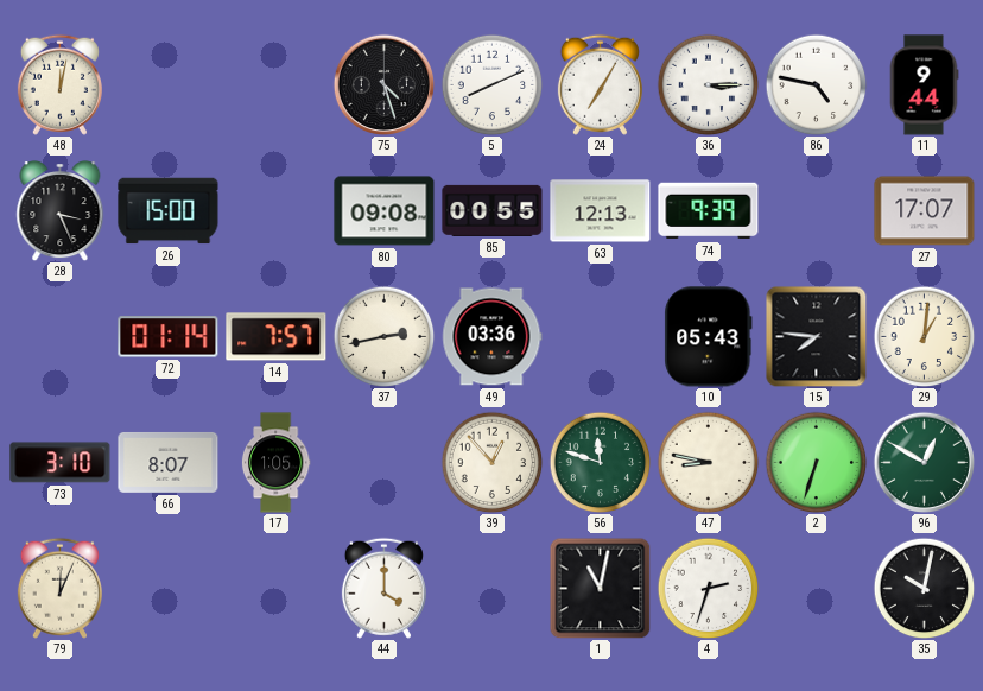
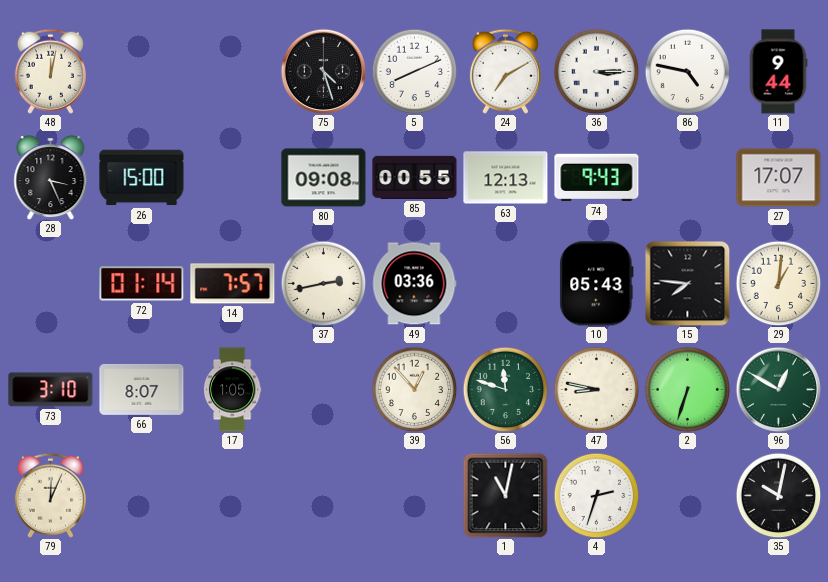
24: 7:05 -> 7:10 (505, 71)
74: 9:39 -> 9:43 (597, 178)
44: 4:00 -> none (383, 588)
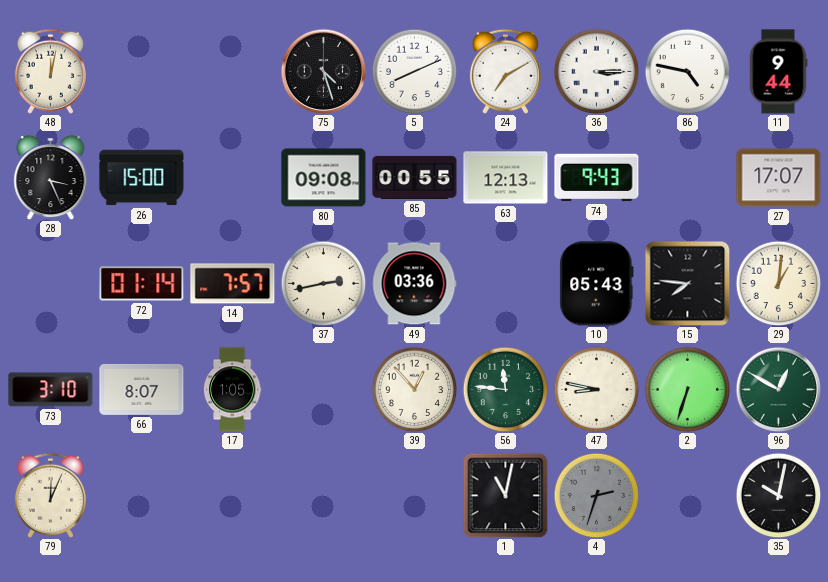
56: 11:48 -> 11:46 (505, 389)
4 dial: white -> grey (596, 495)
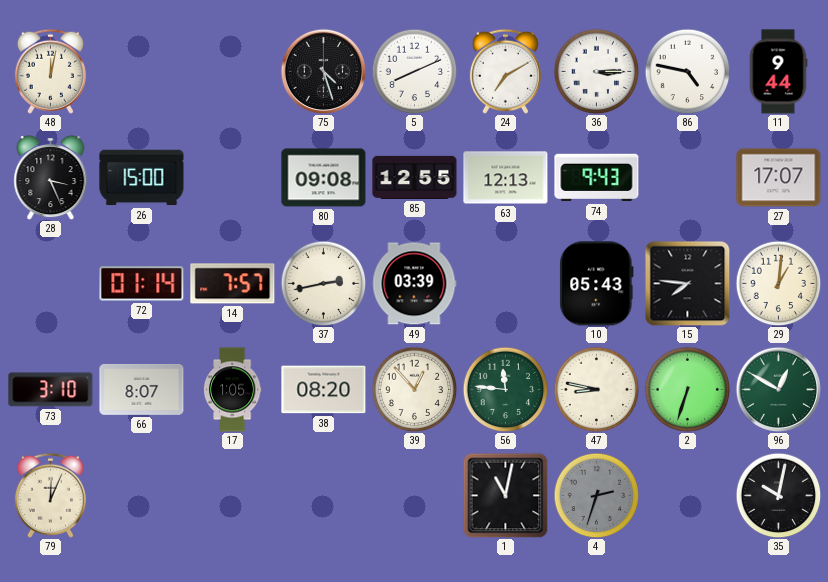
85: 00:55 -> 12:55 (415, 177)
49: 03:36 -> 03:39 (415, 284)
38: none -> 08:20 (324, 390)
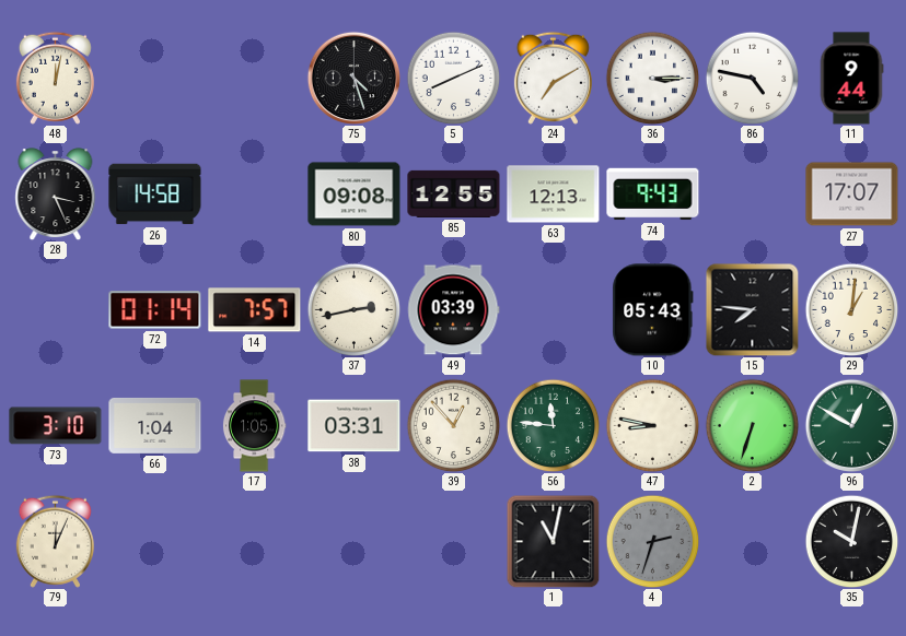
26: 15:00 -> 14:58 (155, 195)
66: 8:07 -> 1:04 (155, 426)
38: 08:20 -> 03:31 (355, 426)
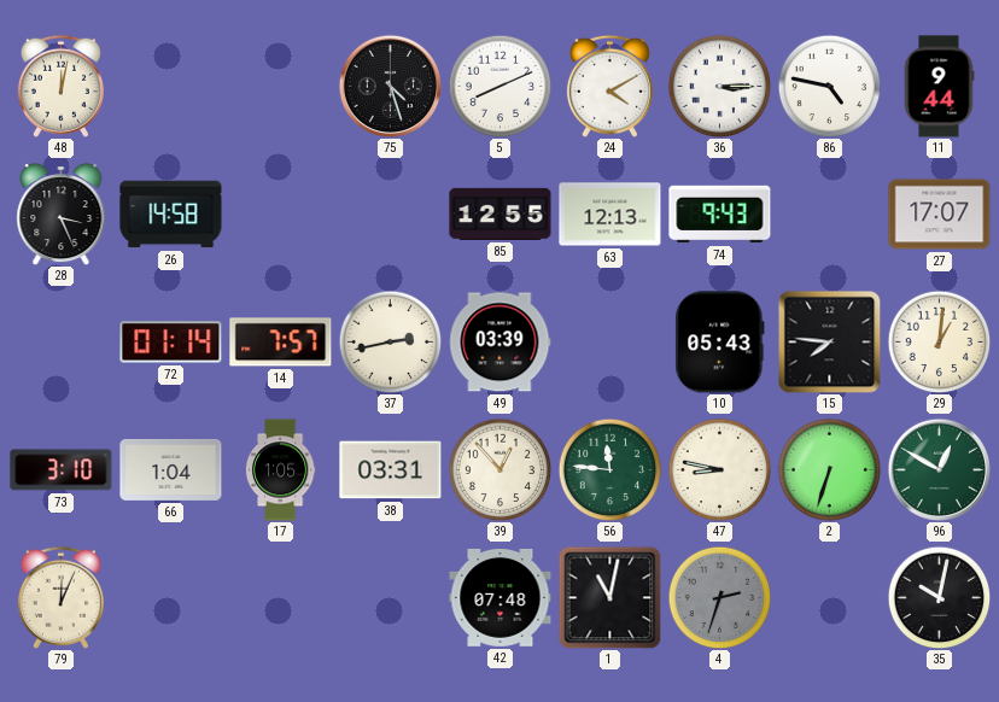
24: 7:10 -> 4:10 (609, 86)
80: 09:08 -> none (355, 195)
42: none -> 07:48 (501, 597)
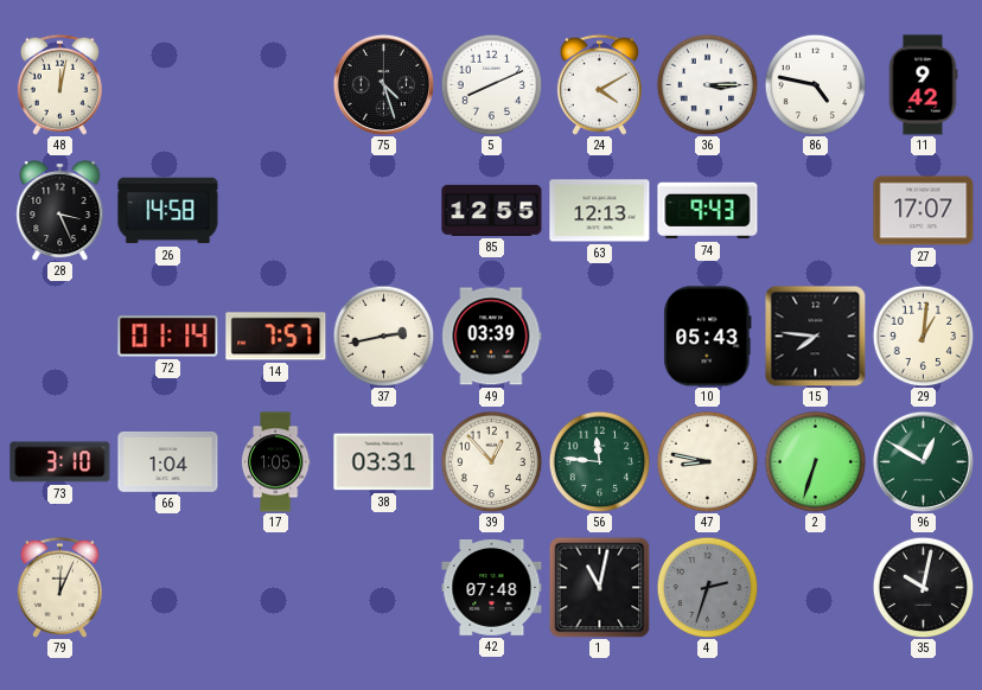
11: 9:44 -> 9:42 (923, 85)
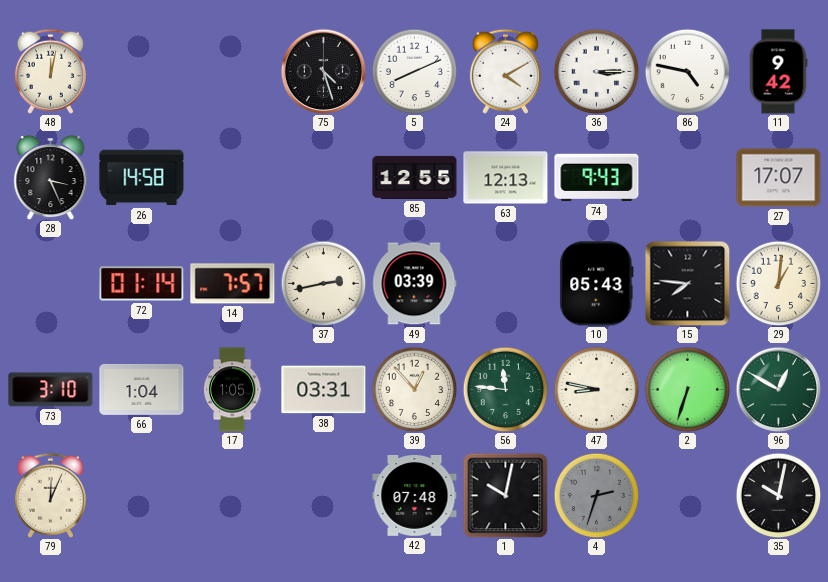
1: 11:02 -> 10:02 (505, 495)
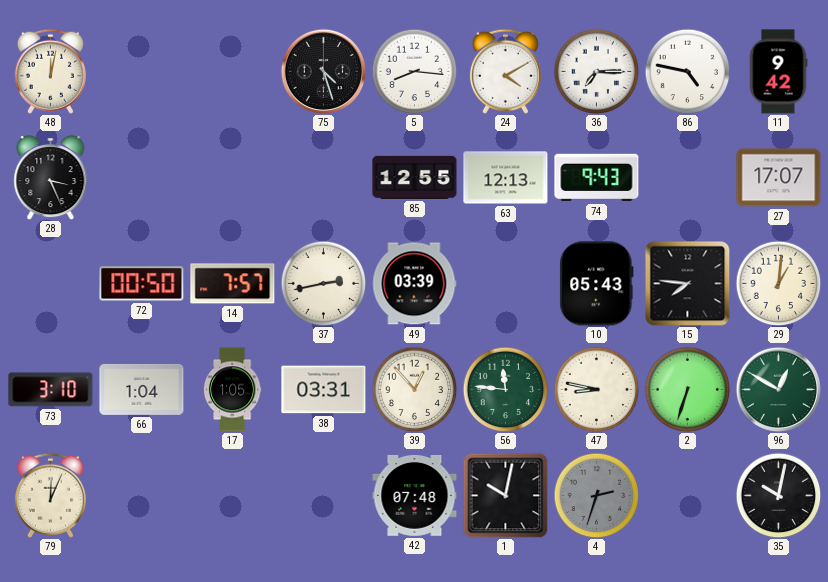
5: 8:11 -> 8:16 (414, 71)
36: 3:15 -> 7:15 (596, 71)
26: 14:58 -> none (142, 178)
72: 01:14 -> 00:50 (142, 284)
